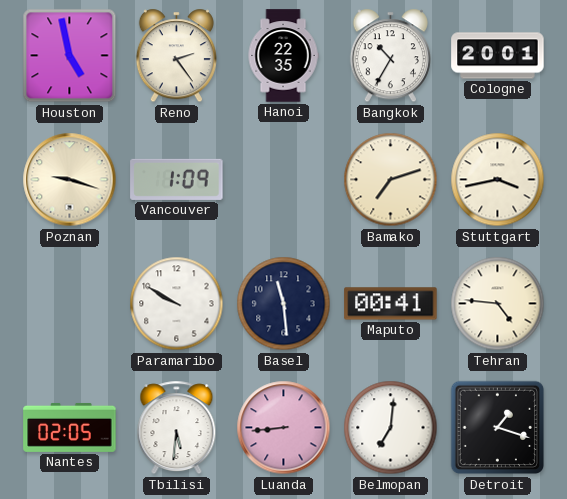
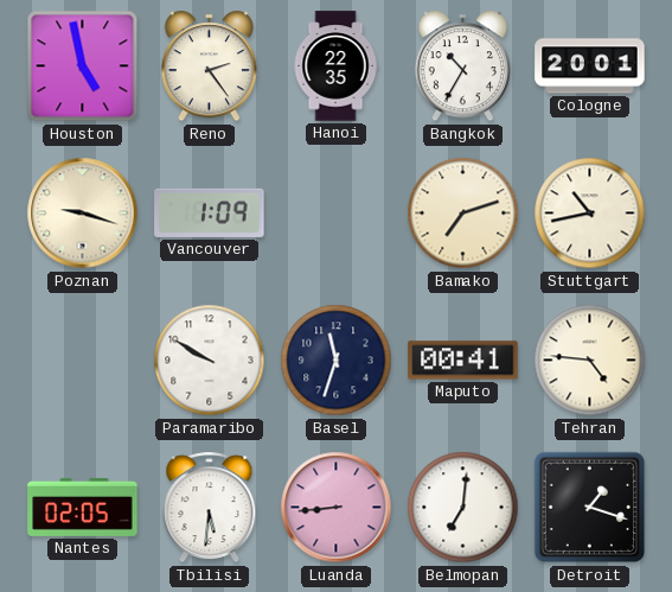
Stuttgart: 3:43 -> 10:43 (590, 214)
Basel: 11:29 -> 11:33 (337, 361)
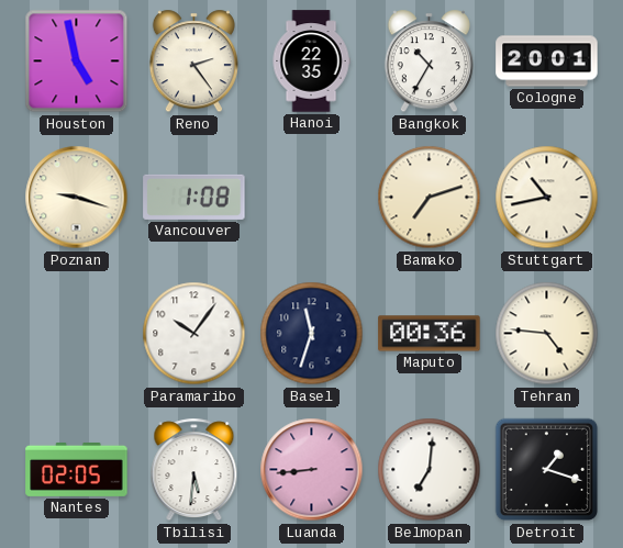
Vancouver: 1:09 -> 1:08 (194, 197)
Paramaribo: 9:50 -> 10:06 (194, 334)
Maputo: 00:41 -> 00:36 (430, 334)
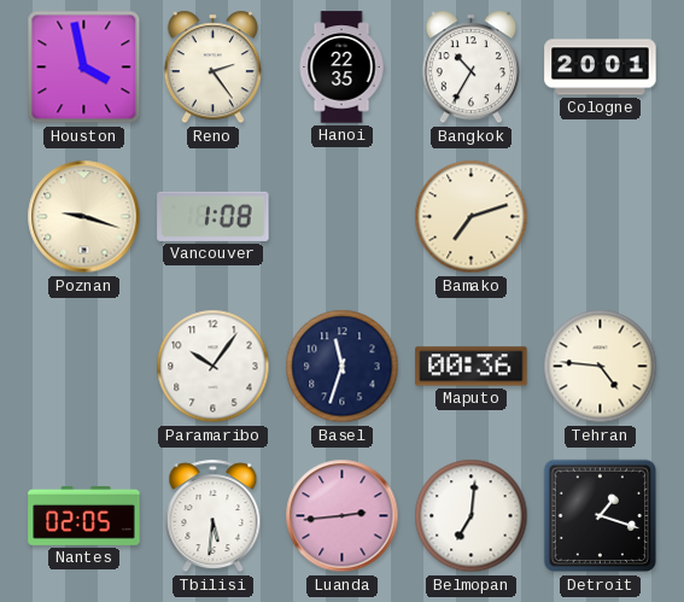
Houston: 4:58 -> 3:58 (84, 68)
Stuttgart: 10:43 -> none (547, 198)
Luanda: 8:44 -> 2:44 (343, 516)
